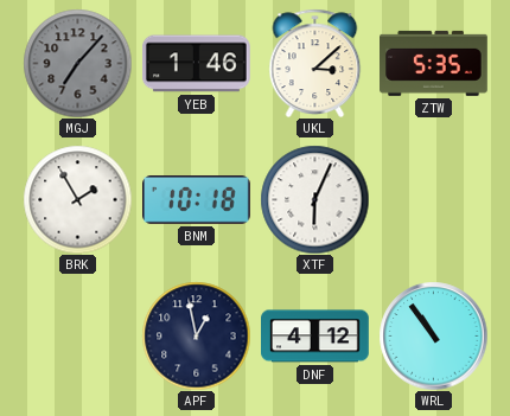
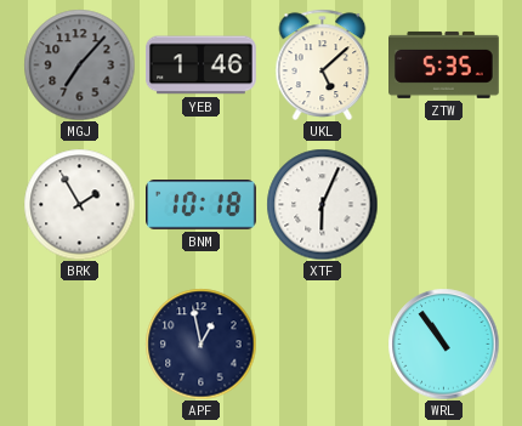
UKL: 3:08 -> 5:08 (323, 64)
DNF: 4:12 -> none (315, 337)
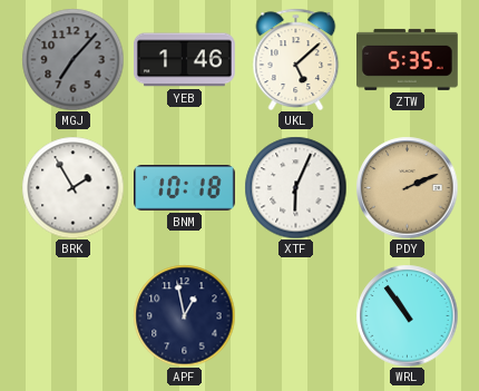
PDY: none -> 2:11 (407, 187)
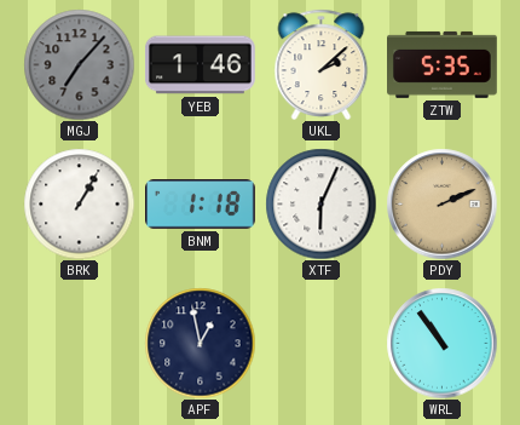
UKL: 5:08 -> 2:08 (322, 64)
BRK: 1:55 -> 1:05 (79, 203)
BNM: 10:18 -> 1:18 (201, 205)
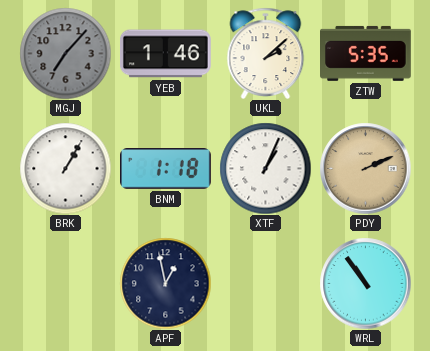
XTF: 6:04 -> 1:04 (265, 168)
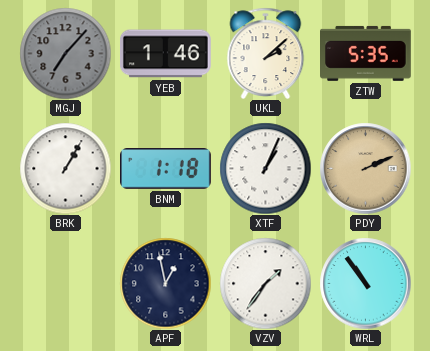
VZV: none -> 1:36 (265, 283)
